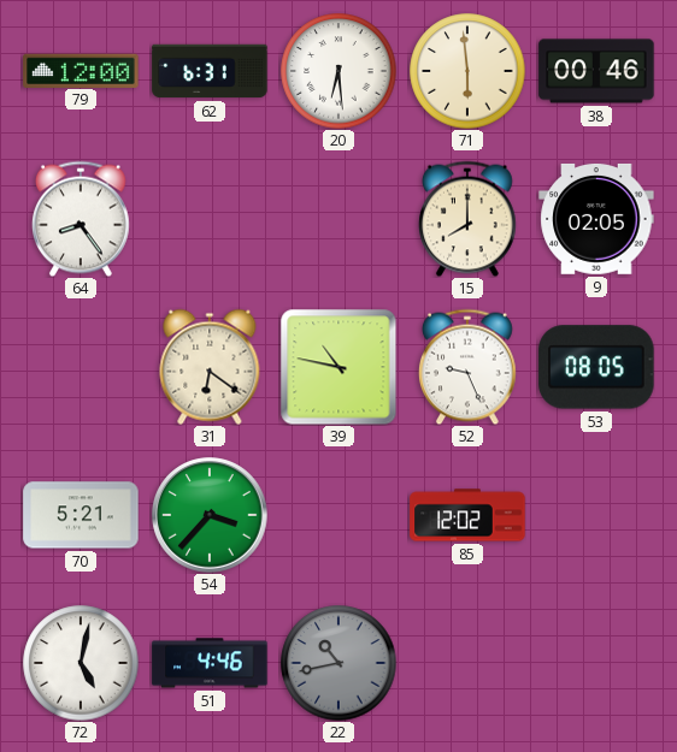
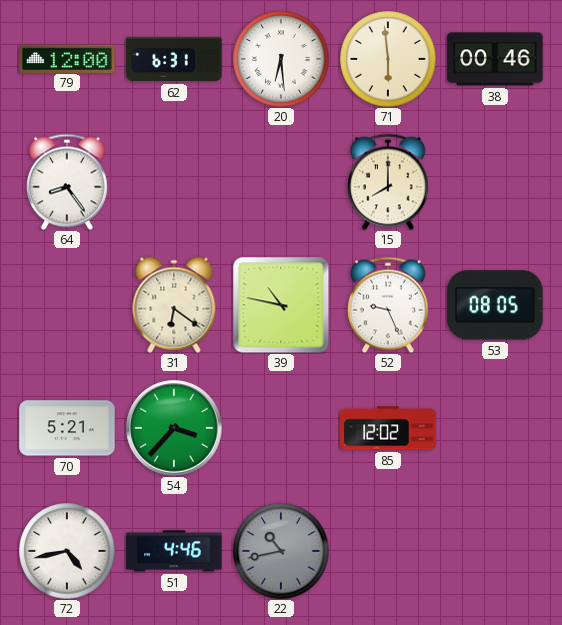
9: 02:05 -> none (596, 219)
72: 5:02 -> 4:43 (67, 551)
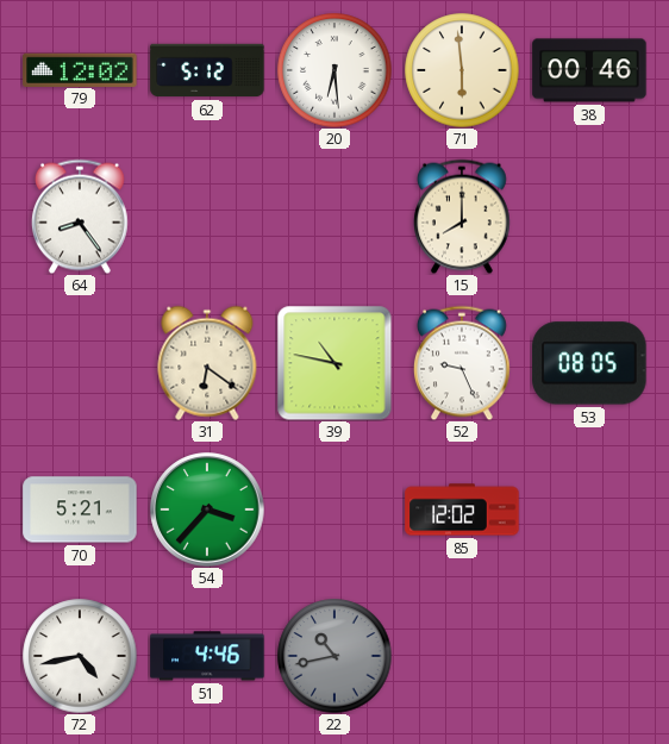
79: 12:00 -> 12:02 (80, 69)
62: 6:31 -> 5:12 (207, 70)
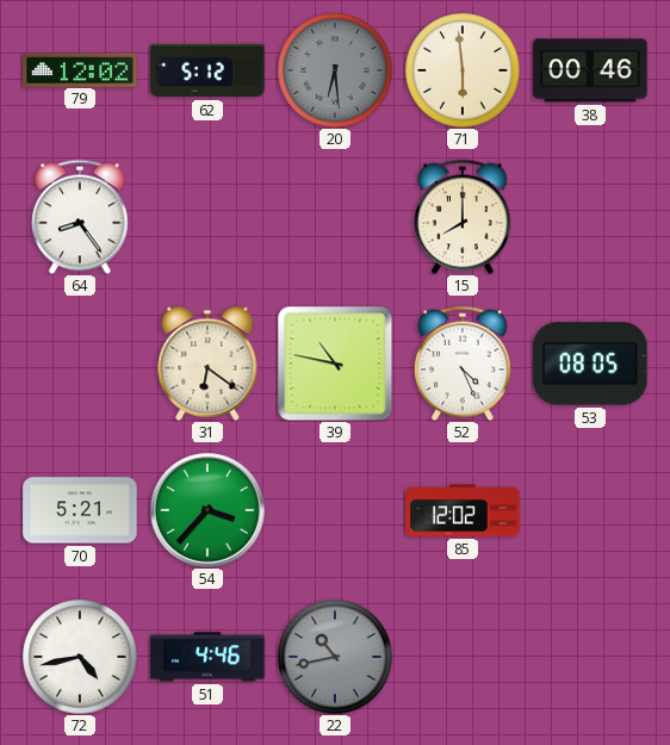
20 dial: white -> grey (335, 70)
52: 9:26 -> 4:26 (463, 364)
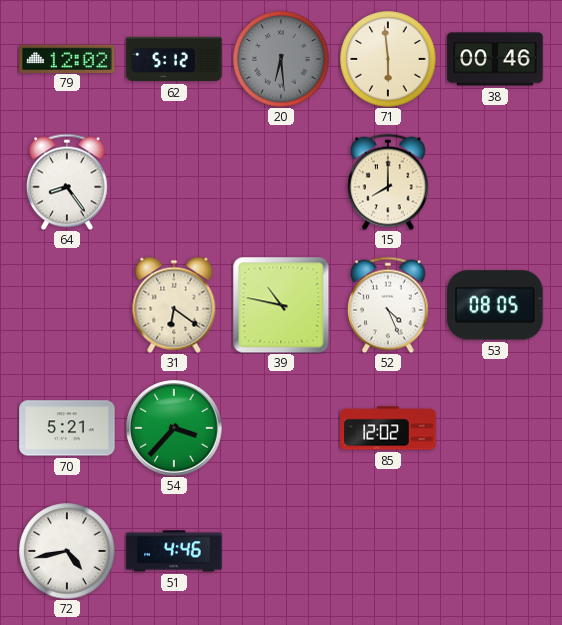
22: 10:43 -> none (335, 657)
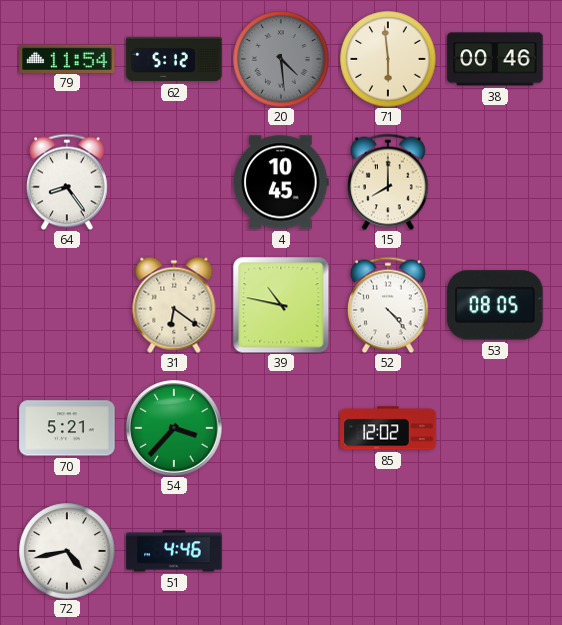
79: 12:02 -> 11:54 (67, 58)
20: 6:29 -> 4:29 (281, 59)
4: none -> 10:45 (281, 182)
52: 4:26 -> 4:23 (388, 305)
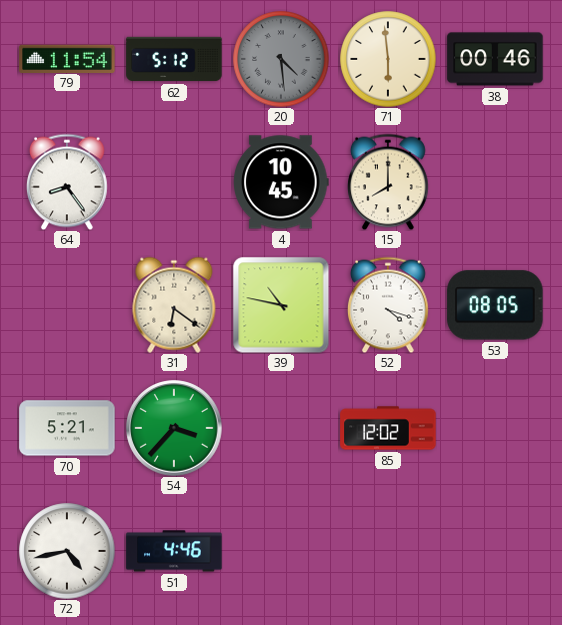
52: 4:23 -> 4:18 (388, 305)
